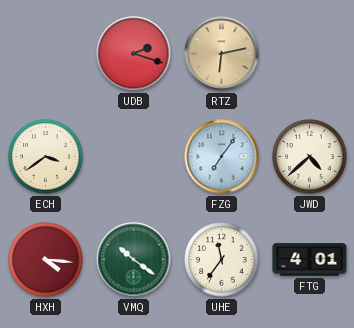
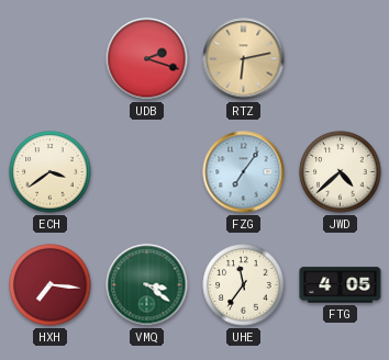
HXH: 4:16 -> 7:16 (51, 285)
VMQ: 10:21 -> 3:21 (147, 285)
FTG: 4:01 -> 4:05 (341, 285)
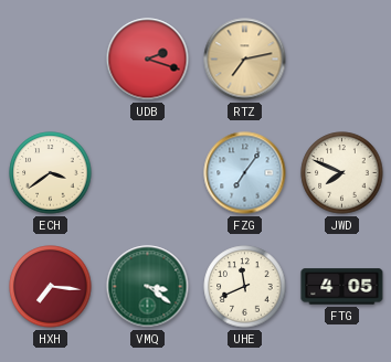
RTZ: 6:13 -> 7:13 (245, 60)
JWD: 4:38 -> 7:49 (342, 173)
UHE: 11:36 -> 11:41 (245, 287)
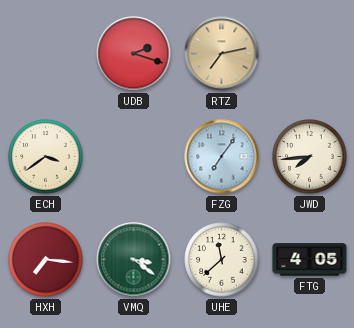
JWD: 7:49 -> 7:44 (310, 157)
UHE: 11:41 -> 11:38 (222, 260)
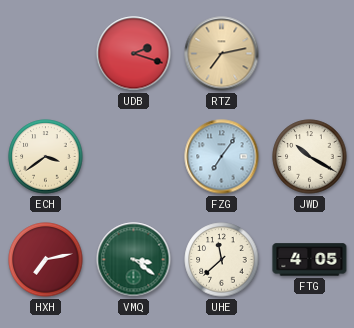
JWD: 7:44 -> 10:20 (310, 157)
HXH: 7:16 -> 7:13 (46, 260)
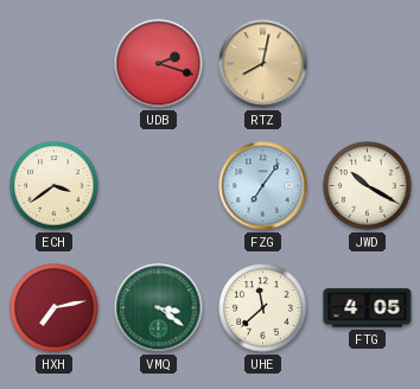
RTZ: 7:13 -> 8:02 (263, 64)
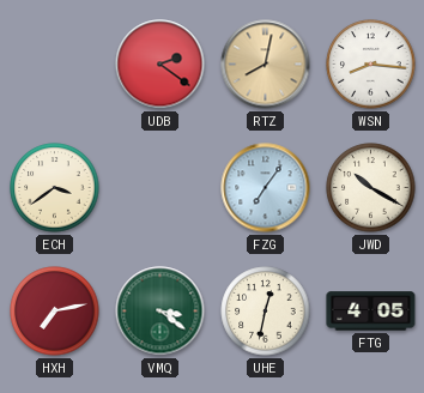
UDB: 2:18 -> 2:21 (160, 65)
WSN: none -> 8:16 (371, 65)
UHE: 11:38 -> 12:32 (266, 312)
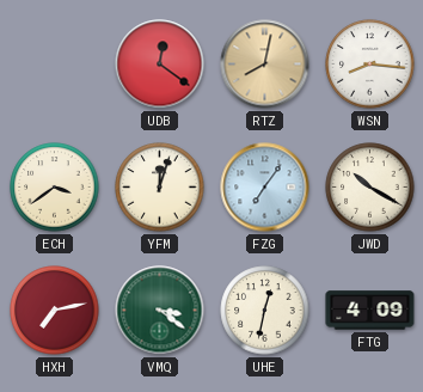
UDB: 2:21 -> 12:21 (160, 65)
YFM: none -> 12:03 (160, 188)
FTG: 4:05 -> 4:09 (370, 311)
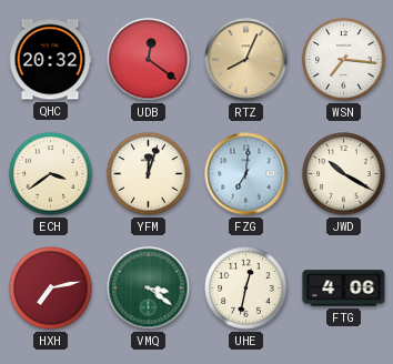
QHC: none -> 20:32 (50, 60)
RTZ: 8:02 -> 8:04 (246, 60)
WSN: 8:16 -> 7:16 (344, 60)
FZG: 7:06 -> 7:01 (246, 174)
FTG: 4:09 -> 4:06 (344, 289)
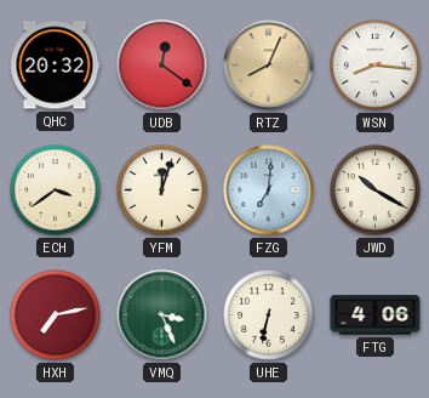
WSN: 7:16 -> 8:16 (376, 66)
VMQ: 3:21 -> 3:26 (162, 315)
UHE: 12:32 -> 6:32 (269, 315)
